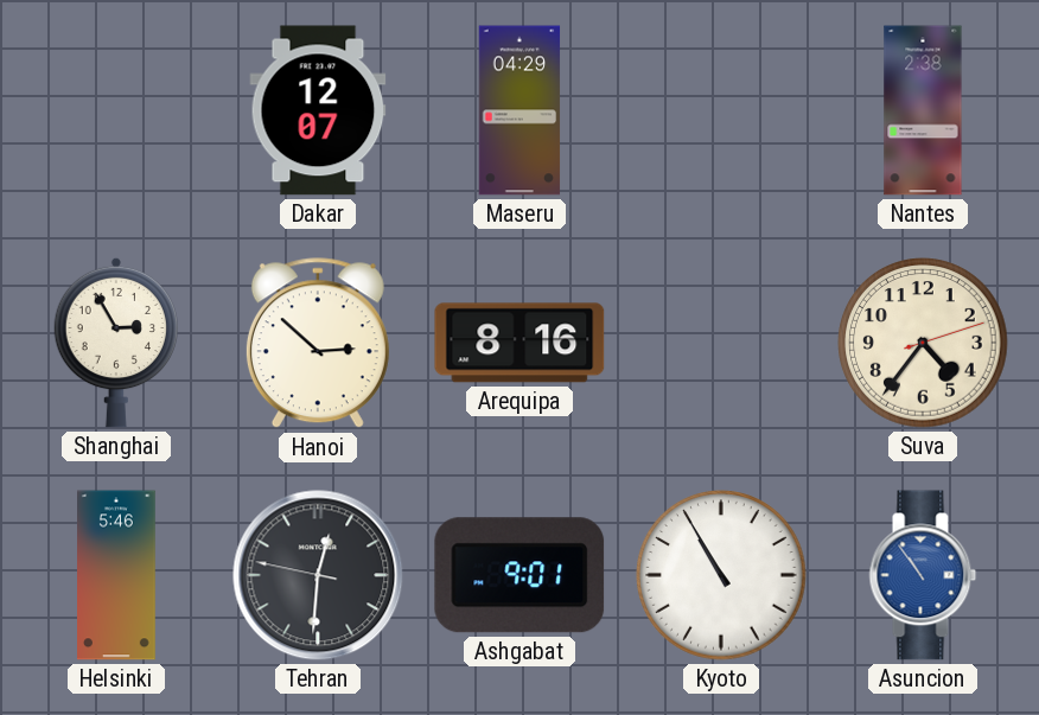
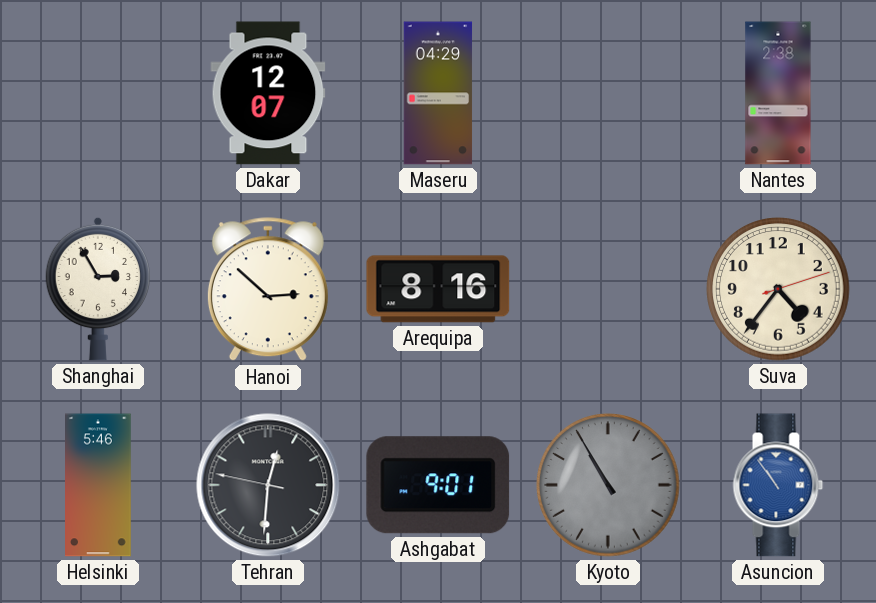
Kyoto dial: white -> grey (608, 485)
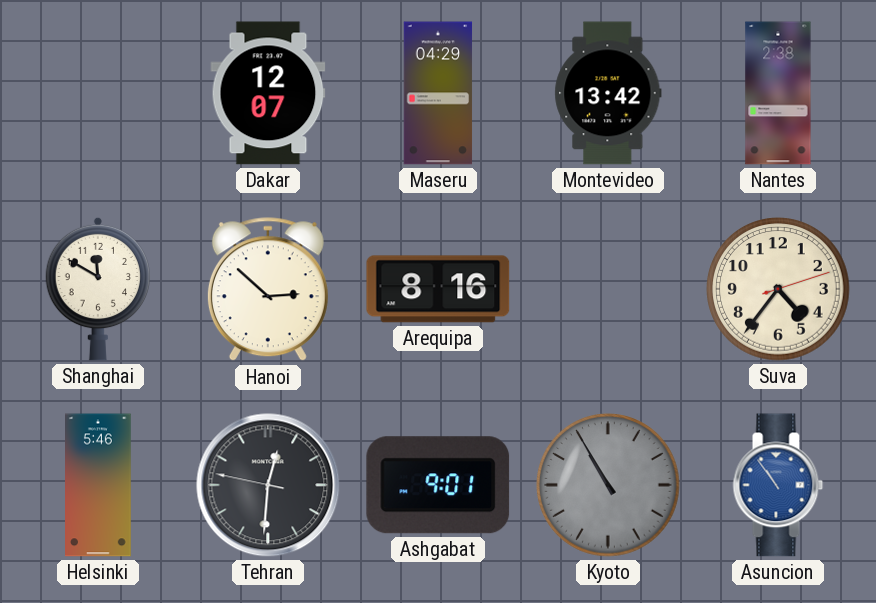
Montevideo: none -> 13:42 (608, 93)
Shanghai: 2:55 -> 11:50 (98, 289)
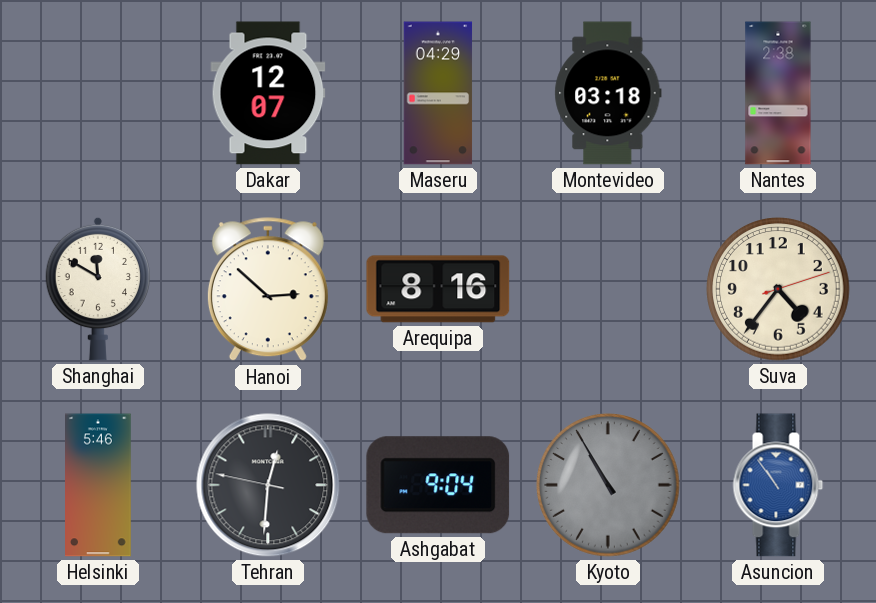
Montevideo: 13:42 -> 03:18 (608, 93)
Ashgabat: 9:01 -> 9:04 (438, 485)
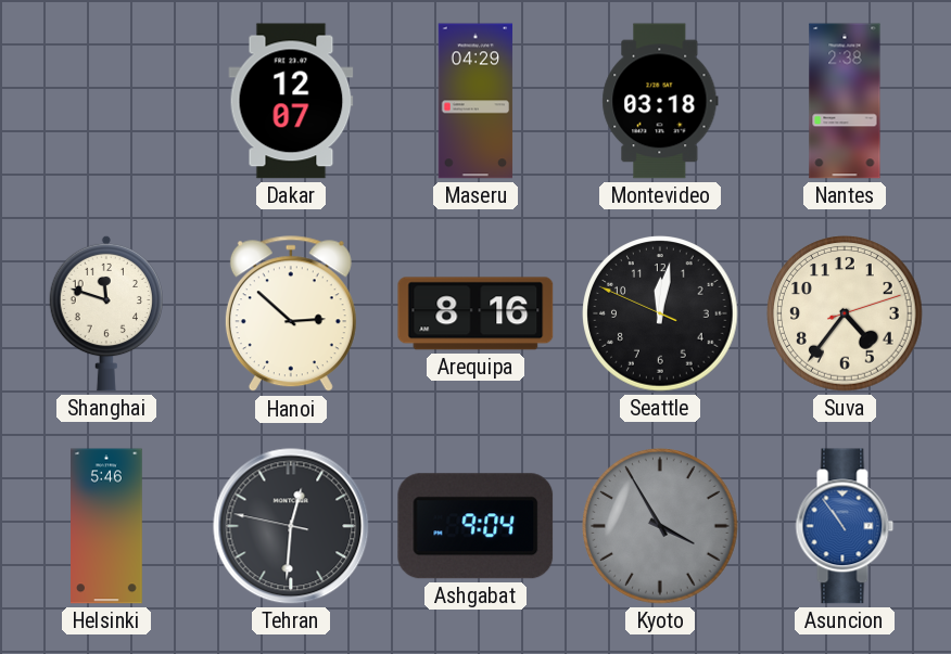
Shanghai: 11:50 -> 11:48 (106, 313)
Seattle: none -> 12:01 (660, 313)
Kyoto: 10:55 -> 3:55 (660, 526)
